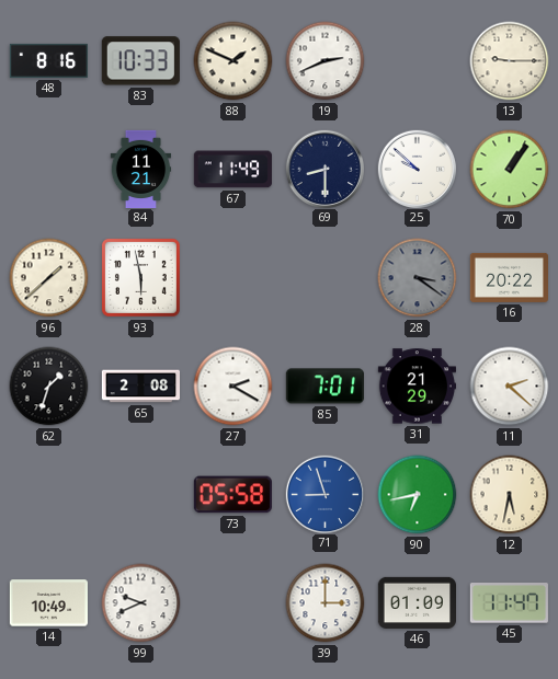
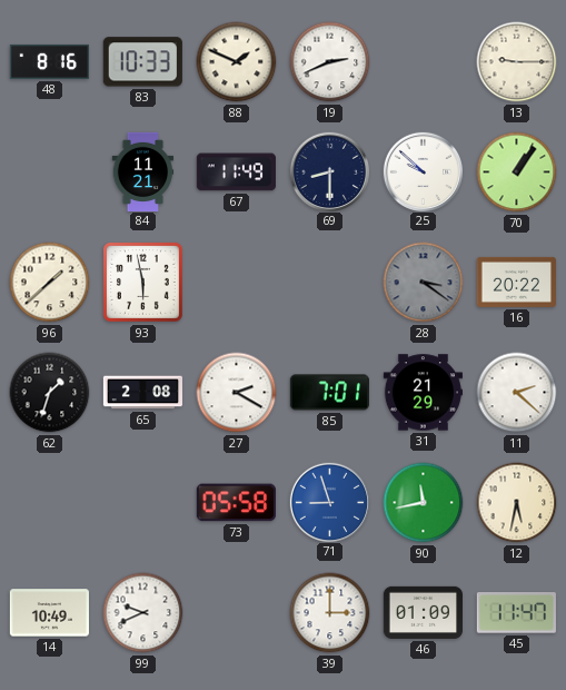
90: 6:43 -> 11:43 (424, 503)
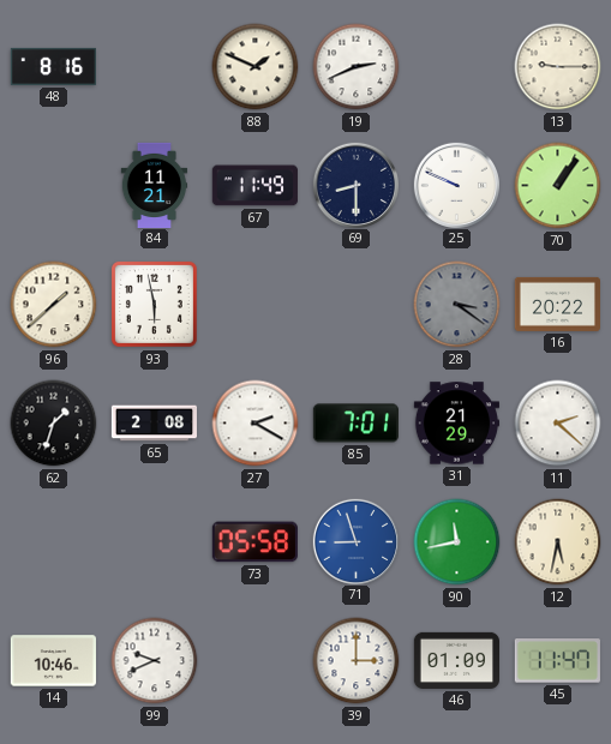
83: 10:33 -> none (142, 62)
25: 9:52 -> 9:49 (456, 185)
14: 10:49 -> 10:46 (53, 661)
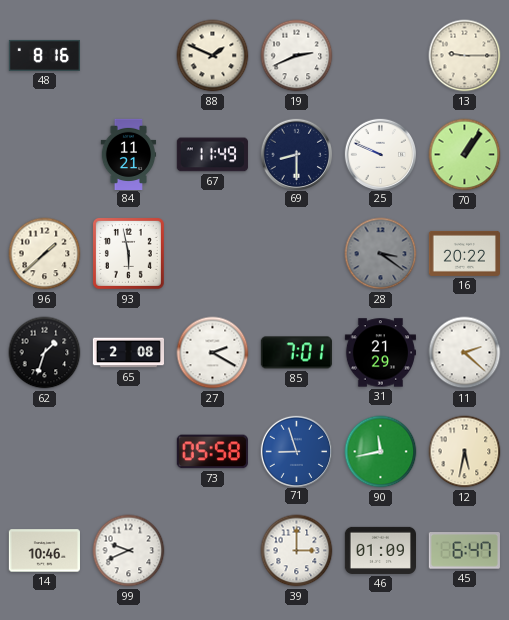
45: 11:47 -> 6:47 (464, 551)
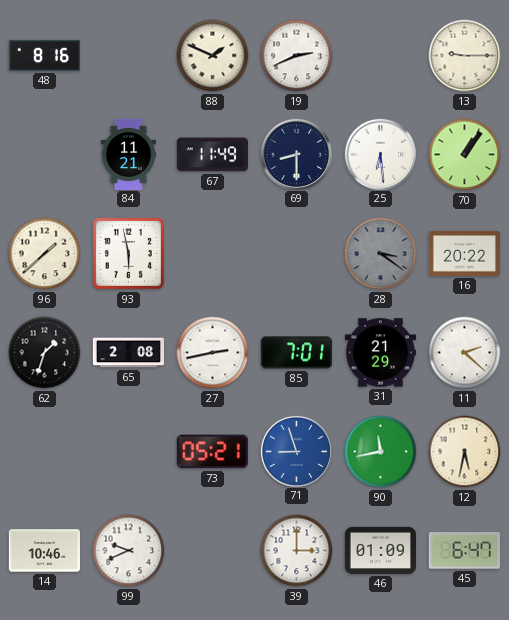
25: 9:49 -> 6:29 (380, 154)
27: 2:20 -> 2:43 (213, 353)
73: 05:58 -> 05:21 (212, 452)
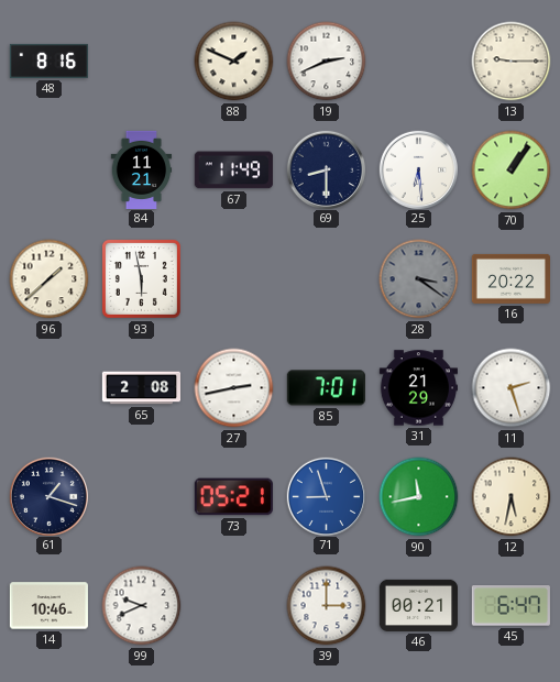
62: 1:33 -> none (45, 353)
11: 2:22 -> 2:27 (512, 388)
61: none -> 1:18 (48, 496)
46: 01:09 -> 00:21 (418, 605)
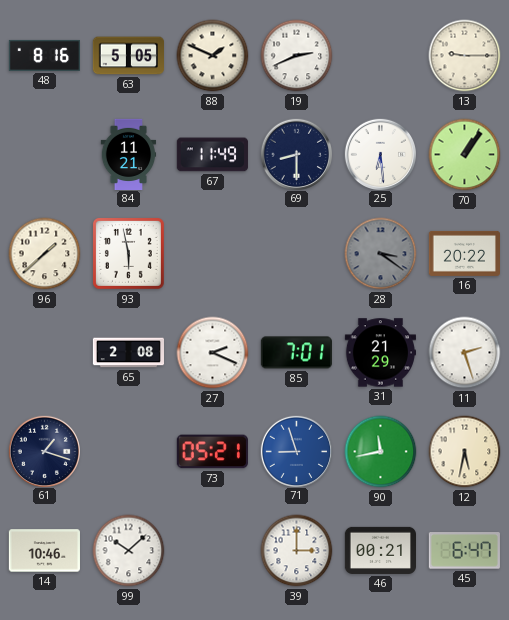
63: none -> 5:05 (128, 56)
27: 2:43 -> 2:19 (213, 353)
99: 9:41 -> 10:08 (129, 551)
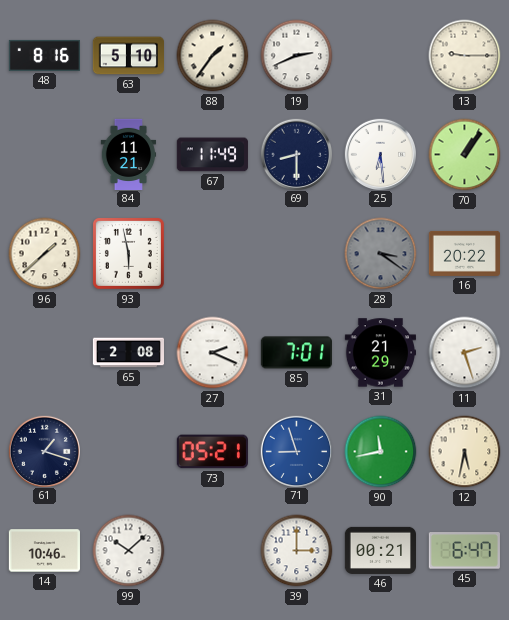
63: 5:05 -> 5:10 (128, 56)
88: 1:49 -> 1:36 (213, 56)
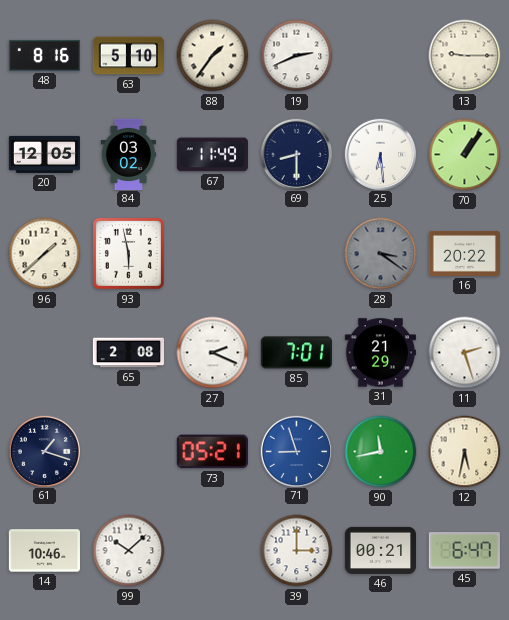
20: none -> 12:05 (44, 154)
84: 11:21 -> 03:02 (129, 154)
